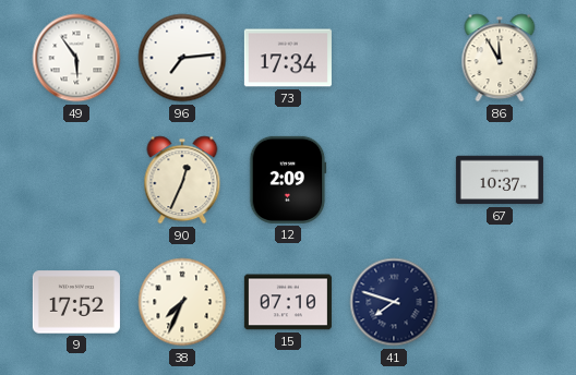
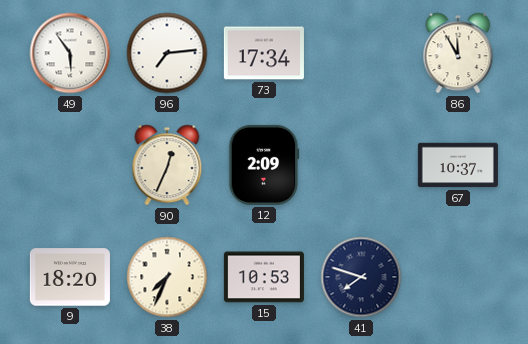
9: 17:52 -> 18:20 (70, 277)
15: 07:10 -> 10:53 (264, 277)
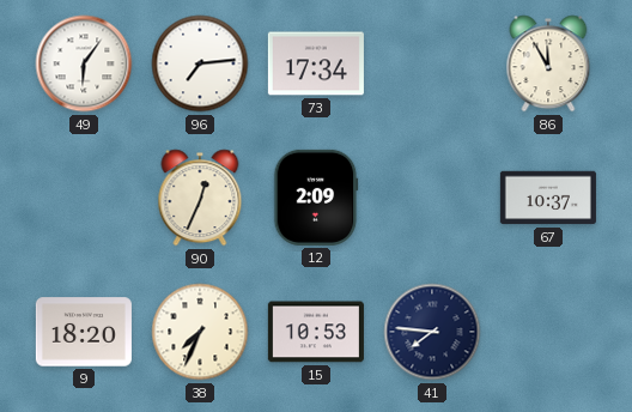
49: 5:54 -> 6:06 (84, 63)
41: 7:48 -> 7:46 (432, 332)
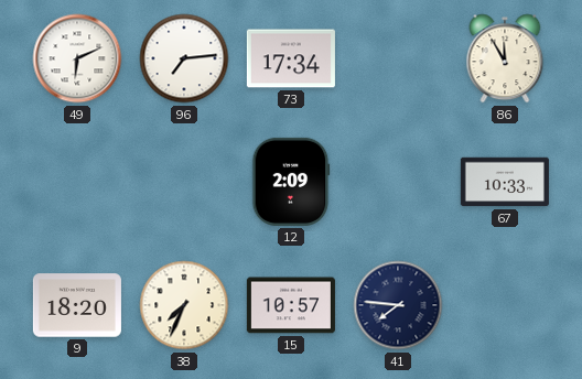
49: 6:06 -> 6:11 (77, 58)
90: 12:34 -> none (200, 198)
67: 10:37 -> 10:33 (505, 182)
15: 10:53 -> 10:57 (291, 305)
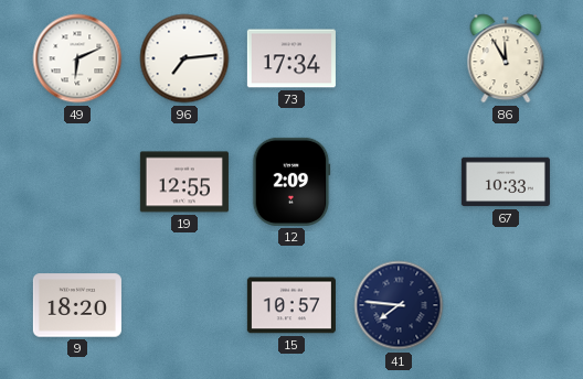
19: none -> 12:55 (184, 182)
38: 7:34 -> none (184, 305)
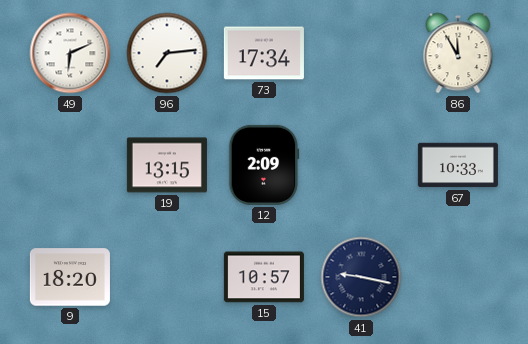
19: 12:55 -> 13:15 (167, 165)
41: 7:46 -> 9:17 (361, 277)
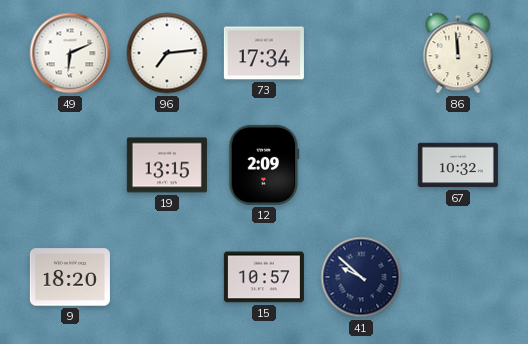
86: 11:55 -> 11:59 (458, 53)
67: 10:33 -> 10:32 (458, 165)
41: 9:17 -> 9:52 (361, 277)
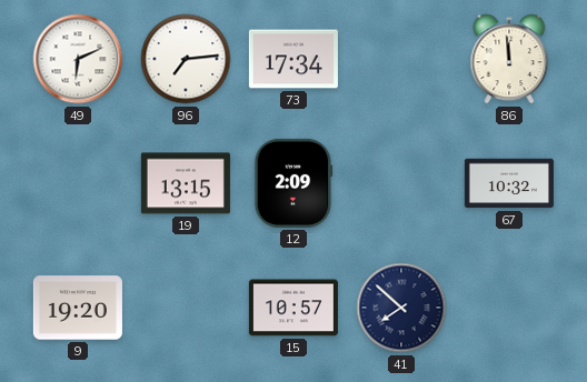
9: 18:20 -> 19:20 (78, 308)
41: 9:52 -> 7:52 (401, 308)
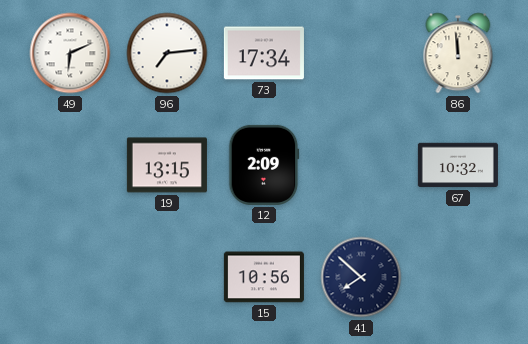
9: 19:20 -> none (78, 308)
15: 10:57 -> 10:56 (264, 277)
